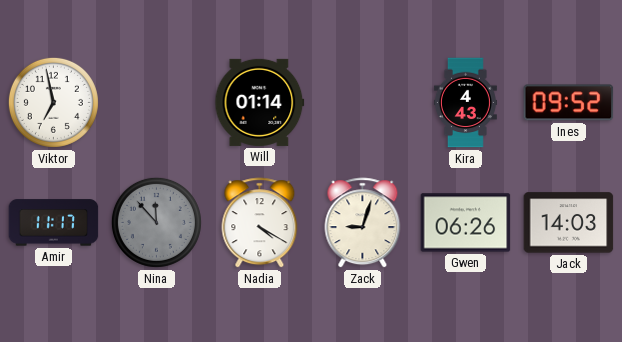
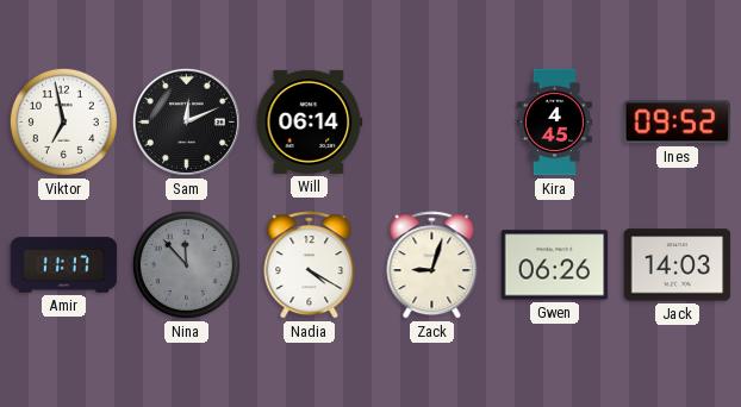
Sam: none -> 12:11 (186, 121)
Will: 01:14 -> 06:14 (310, 121)
Kira: 4:43 -> 4:45 (554, 123)
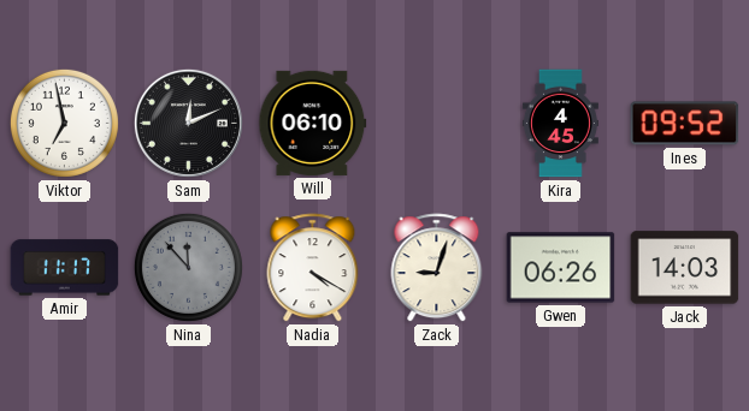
Will: 06:14 -> 06:10 (313, 123)
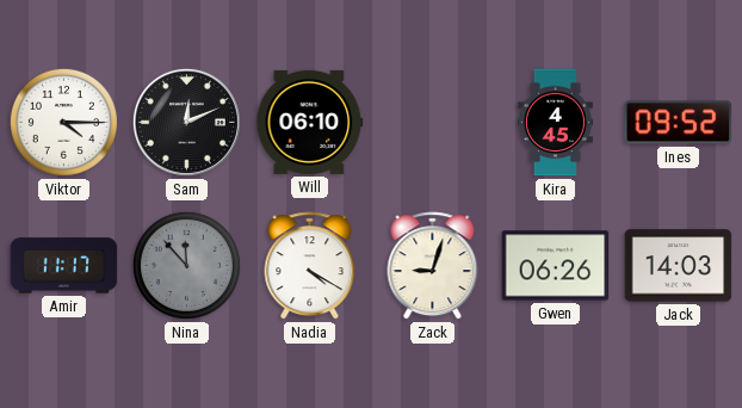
Viktor: 6:58 -> 4:15 (63, 122)
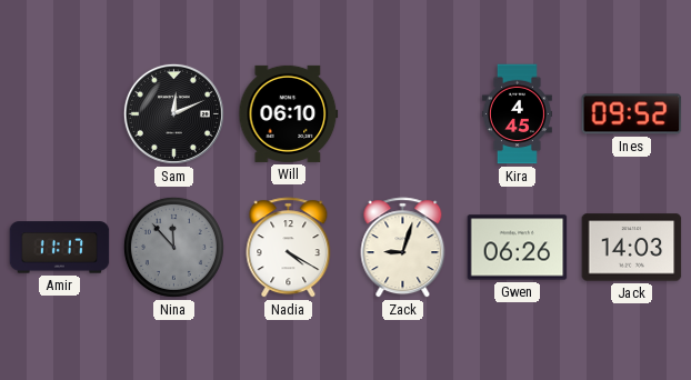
Viktor: 4:15 -> none (63, 122)
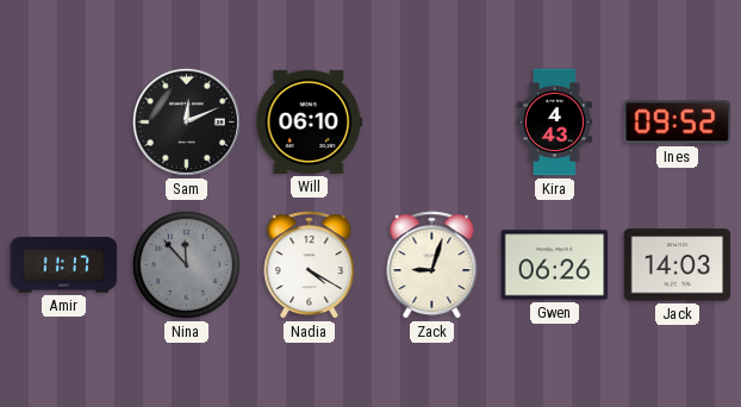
Kira: 4:45 -> 4:43 (554, 123)
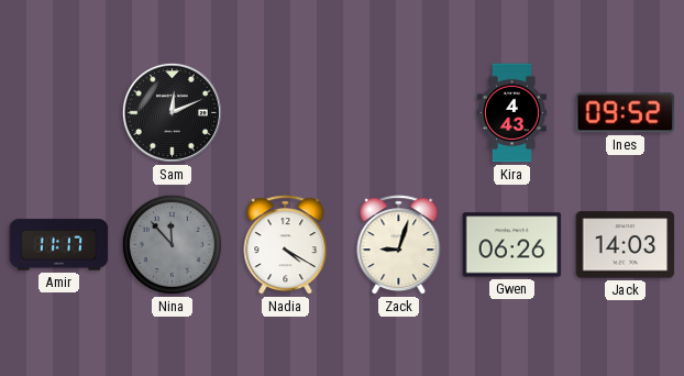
Will: 06:10 -> none (310, 121)
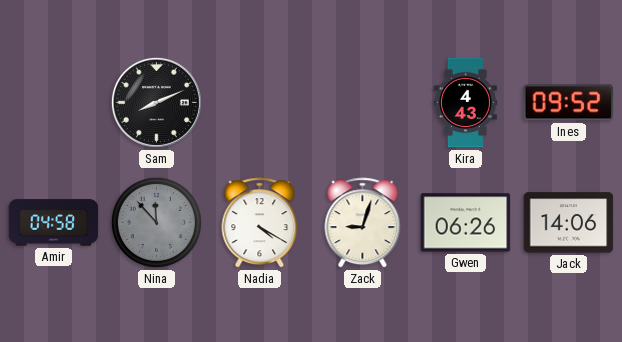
Sam: 12:11 -> 8:11 (156, 102)
Amir: 11:17 -> 04:58 (54, 223)
Jack: 14:03 -> 14:06 (569, 223)
